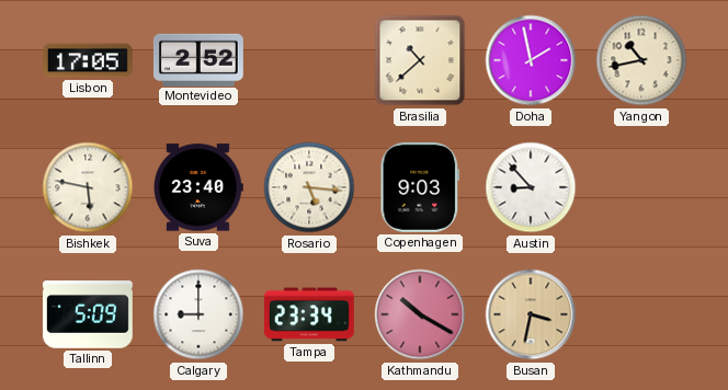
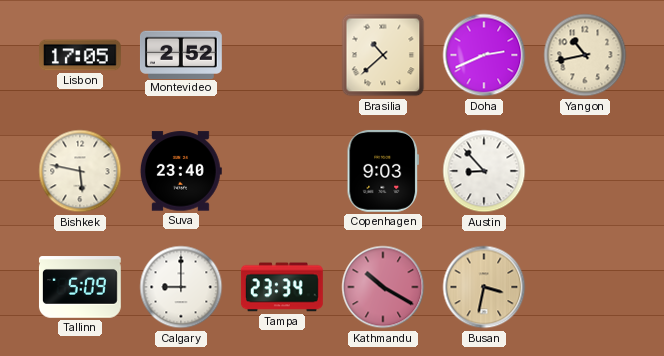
Doha: 1:58 -> 2:41 (484, 55)
Rosario: 5:16 -> none (309, 187)
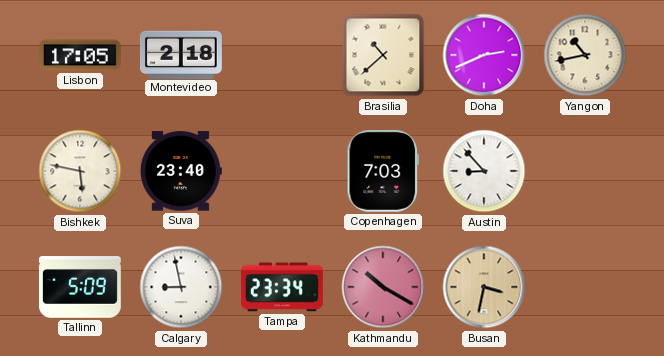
Montevideo: 2:52 -> 2:18 (181, 54)
Copenhagen: 9:03 -> 7:03 (383, 171)
Calgary: 9:00 -> 8:58 (181, 287)
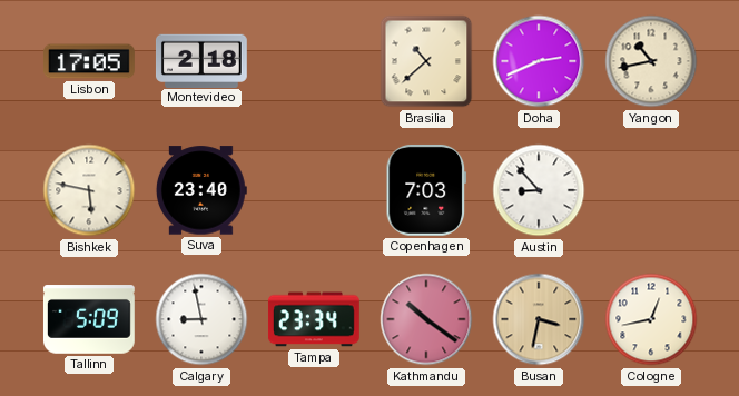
Kathmandu: 10:20 -> 10:21 (426, 319)
Cologne: none -> 12:43 (651, 319)
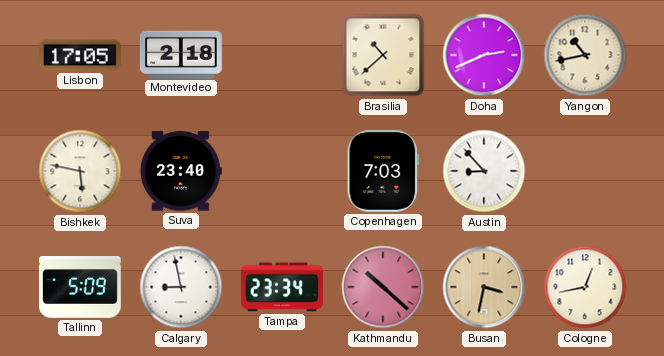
Kathmandu: 10:21 -> 10:22 (383, 287)
